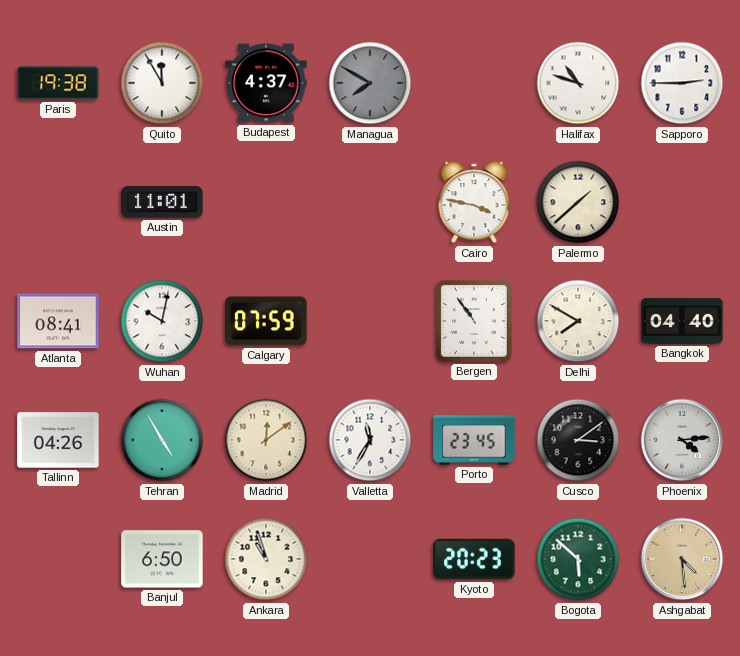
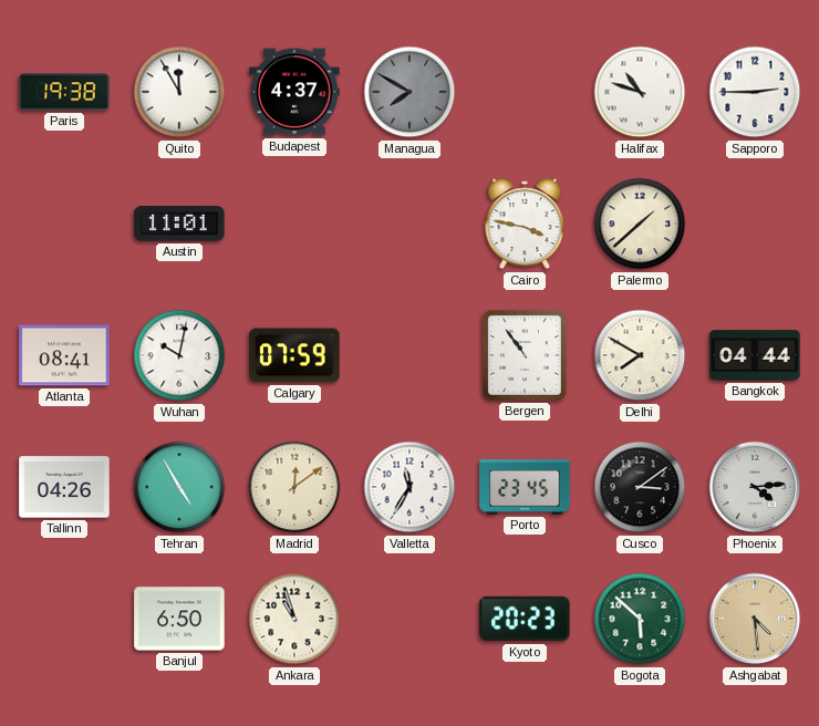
Bangkok: 04:40 -> 04:44 (755, 355)
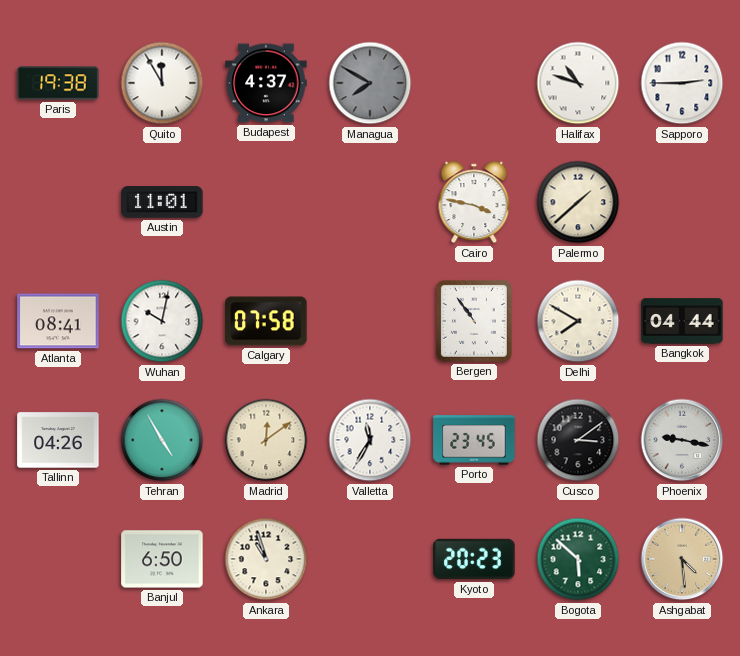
Calgary: 07:59 -> 07:58 (266, 321)
Phoenix: 4:14 -> 9:17 (682, 440)
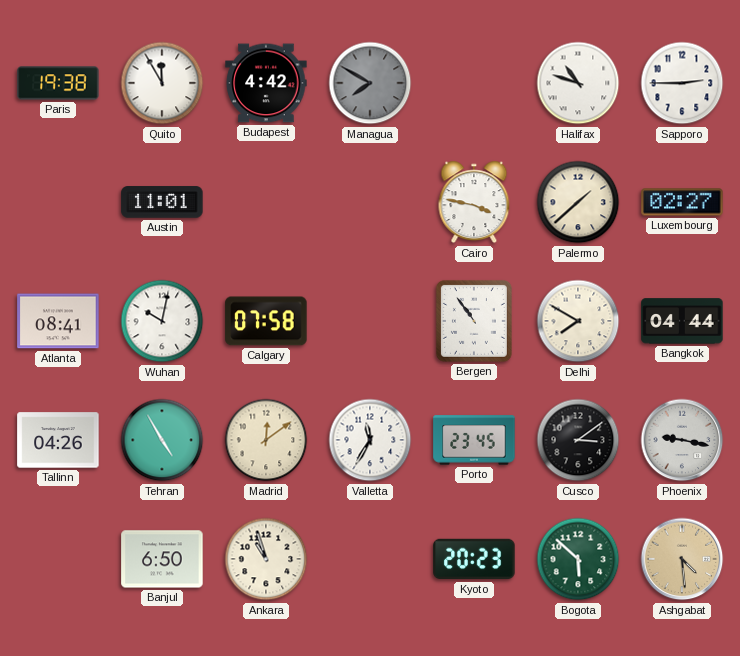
Budapest: 4:37 -> 4:42 (266, 83)
Luxembourg: none -> 02:27 (682, 202)
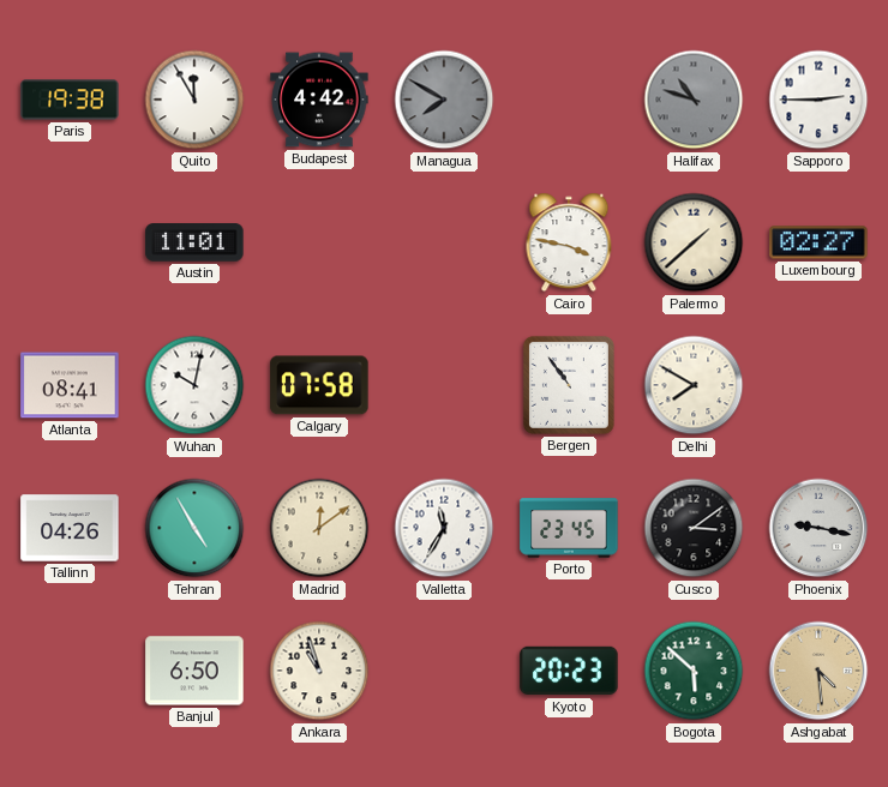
Halifax dial: white -> grey (694, 100)
Bangkok: 04:44 -> none (682, 321)
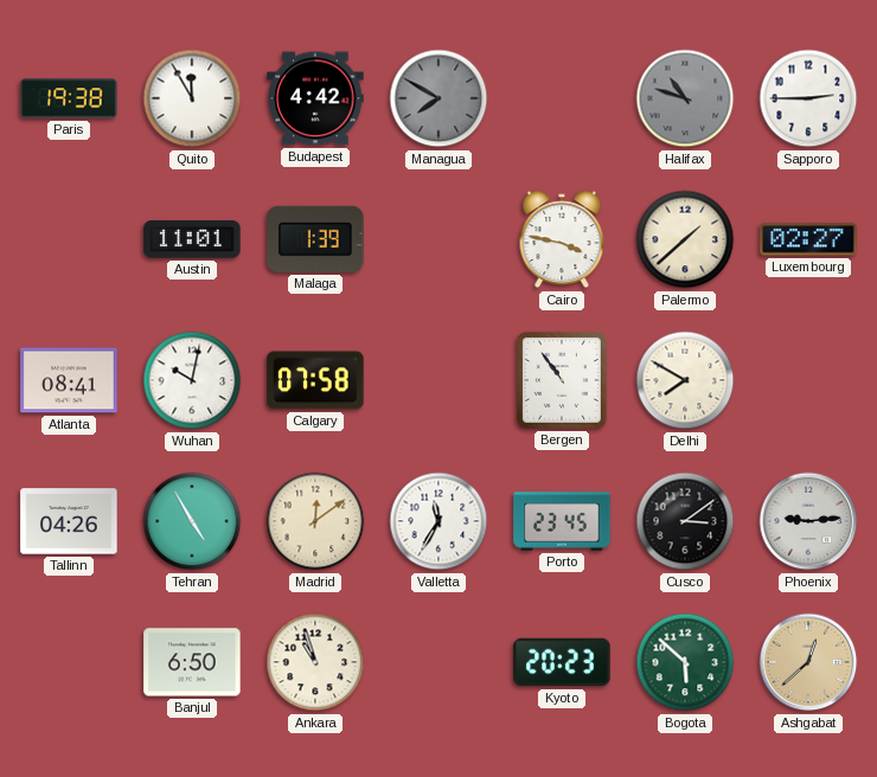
Malaga: none -> 1:39 (315, 239)
Phoenix: 9:17 -> 9:14 (808, 521)
Ashgabat: 4:29 -> 12:38 (808, 662)
